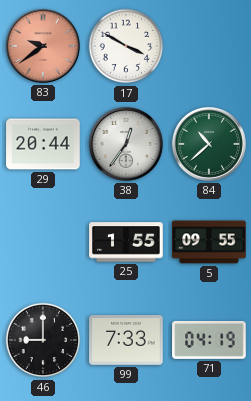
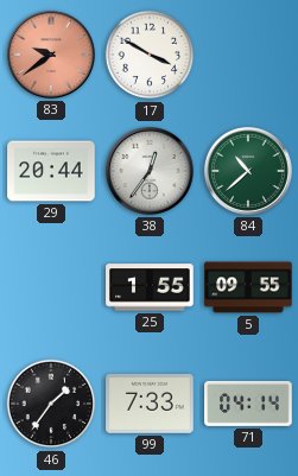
46: 9:00 -> 1:36 (51, 404)
71: 04:19 -> 04:14 (248, 404)
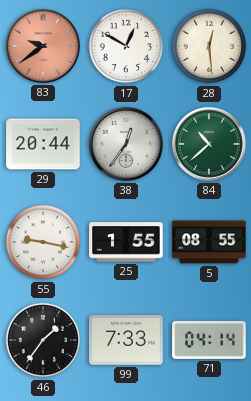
17: 3:50 -> 12:50 (126, 46)
28: none -> 12:29 (209, 46)
55: none -> 9:17 (43, 242)
5: 09:55 -> 08:55 (209, 242)
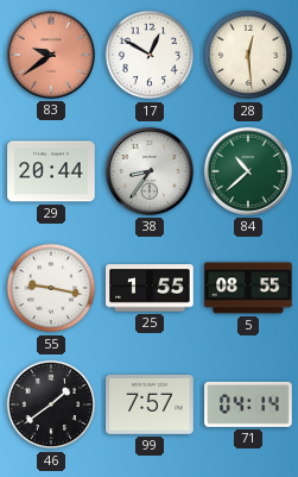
38: 12:36 -> 8:36 (150, 171)
46: 1:36 -> 1:39 (51, 404)
99: 7:33 -> 7:57 (150, 406)
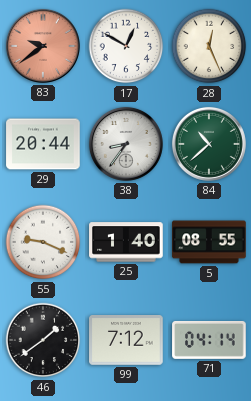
28: 12:29 -> 12:26 (209, 46)
55: 9:17 -> 9:19 (43, 242)
25: 1:55 -> 1:40 (126, 242)
99: 7:57 -> 7:12 (126, 341)
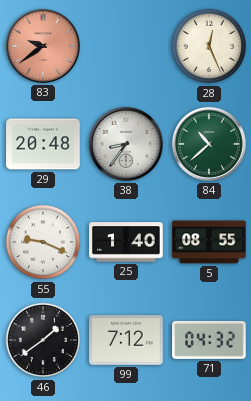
17: 12:50 -> none (126, 46)
29: 20:44 -> 20:48 (43, 144)
71: 04:14 -> 04:32 (209, 340)
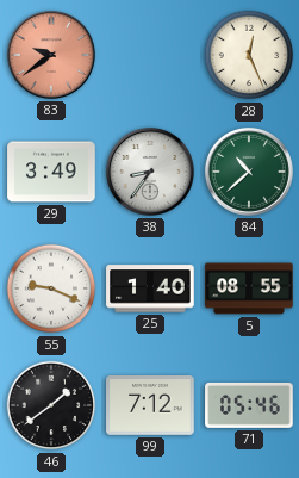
29: 20:48 -> 3:49 (51, 172)
71: 04:32 -> 05:46 (249, 405)
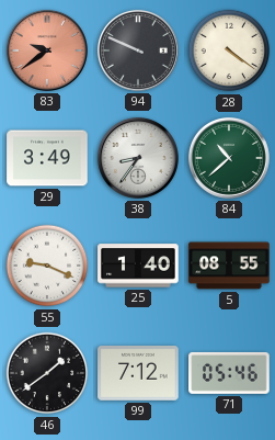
94: none -> 9:49 (138, 50)
28: 12:26 -> 4:21 (229, 50)
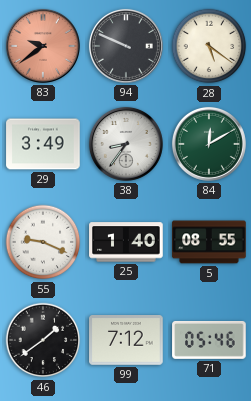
28: 4:21 -> 5:21 (209, 46)
84: 10:38 -> 12:10 (209, 144)
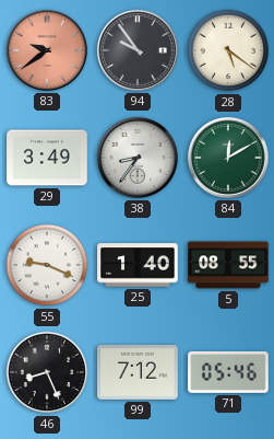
94: 9:49 -> 9:54 (138, 50)
46: 1:39 -> 8:26 (47, 372)
